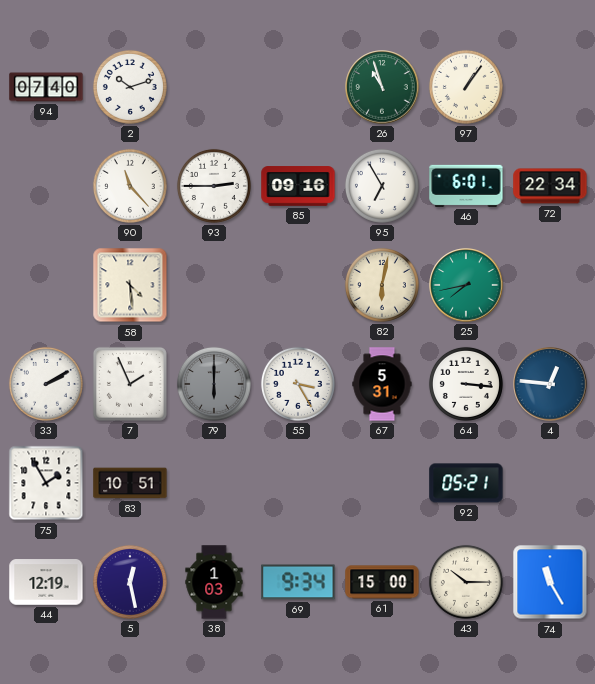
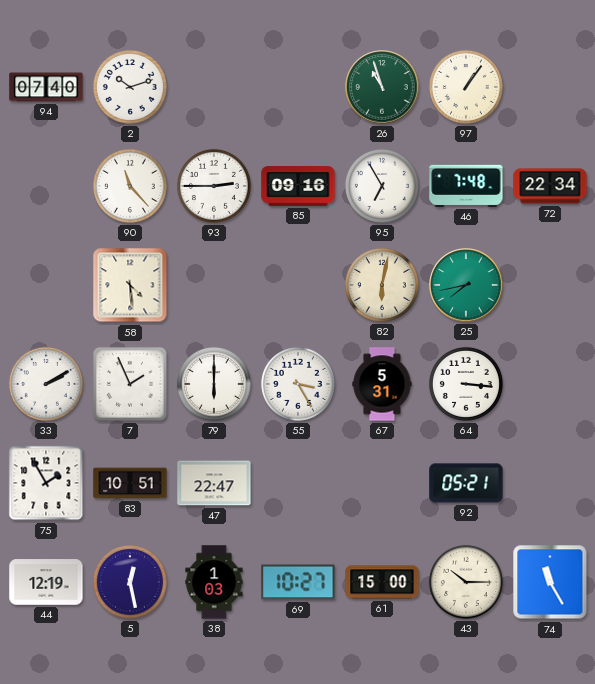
46: 6:01 -> 7:48 (466, 186)
79 dial: grey -> white (214, 384)
4: 12:46 -> none (550, 384)
47: none -> 22:47 (214, 483)
69: 9:34 -> 10:27 (298, 582)
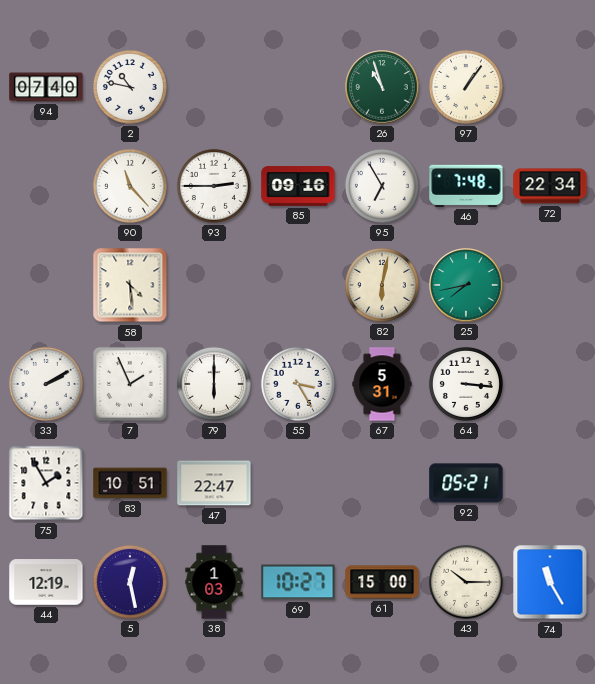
2: 10:12 -> 10:47 (130, 87)
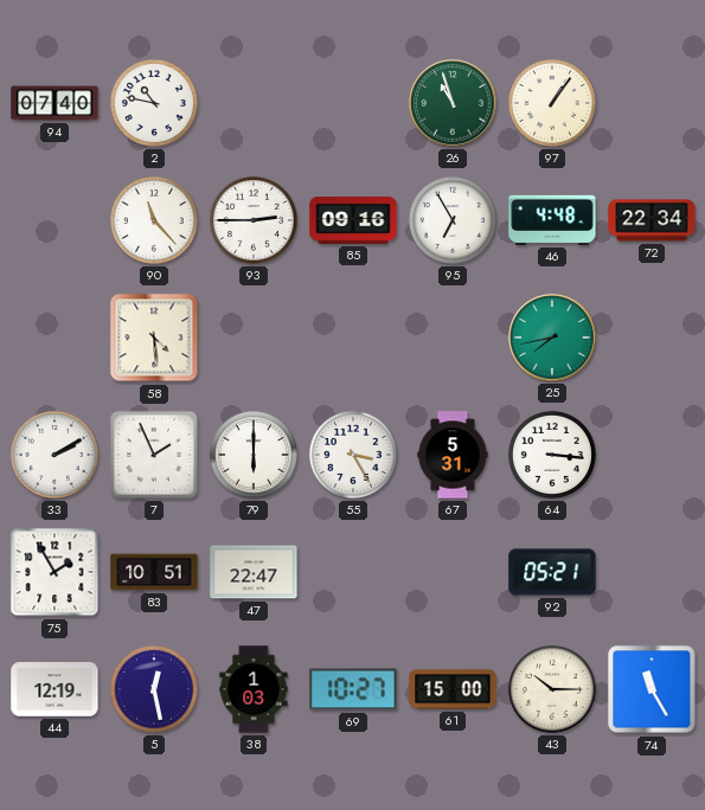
46: 7:48 -> 4:48 (552, 220)
82: 6:02 -> none (382, 285)
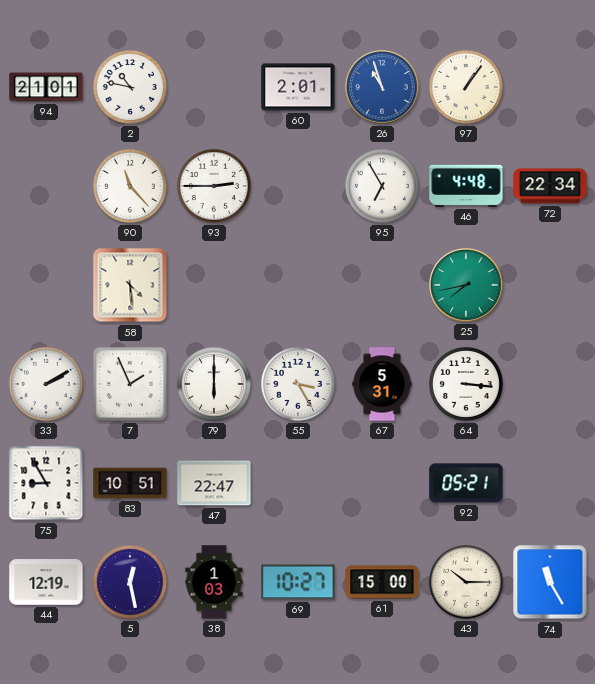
94: 07:40 -> 21:01 (46, 87)
60: none -> 2:01 (298, 87)
26 dial: green -> blue (382, 87)
85: 09:16 -> none (353, 220)
75: 1:55 -> 8:55 (46, 483)
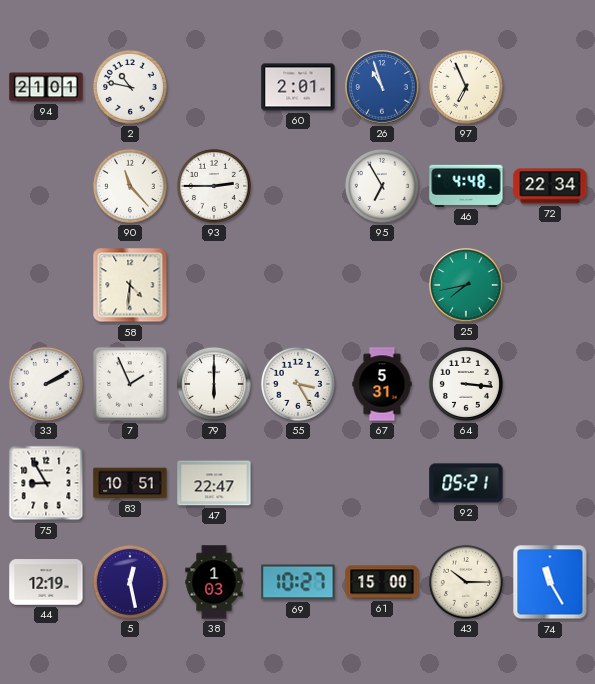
97: 1:06 -> 6:56 (466, 87)
58: 4:29 -> 4:31 (130, 285)
